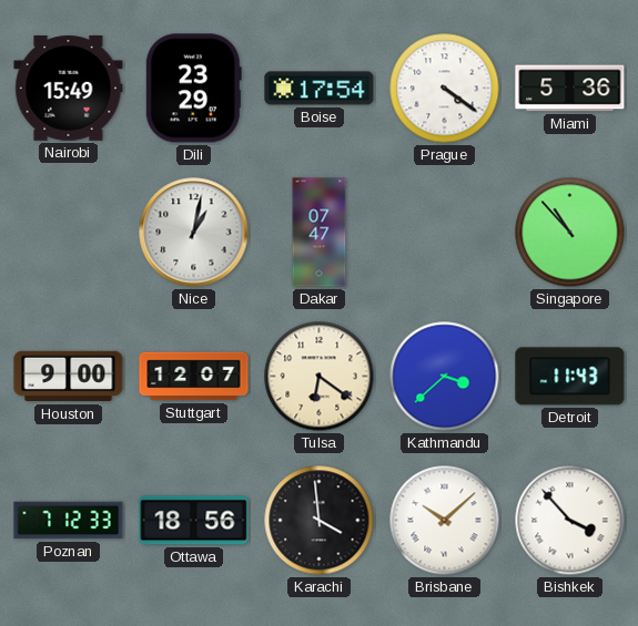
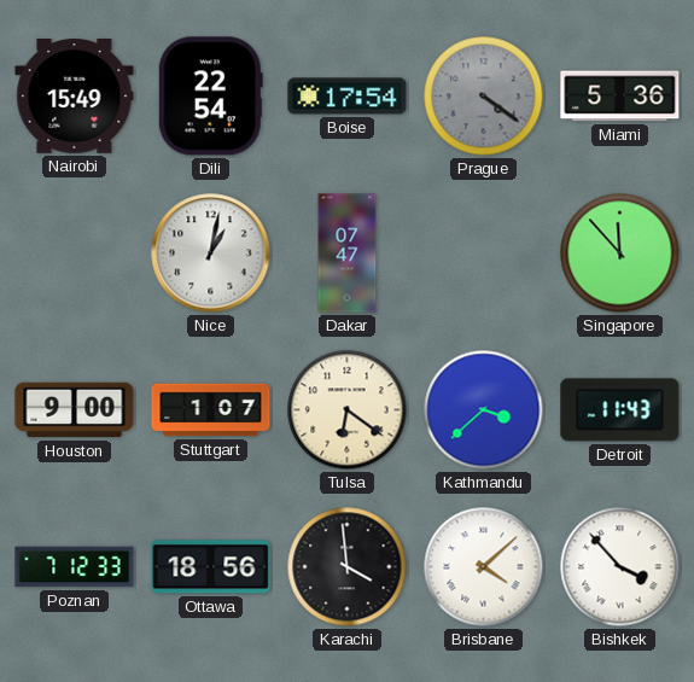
Dili: 23:29 -> 22:54 (210, 97)
Prague dial: white -> grey (484, 97)
Singapore: 10:53 -> 11:53 (620, 253)
Stuttgart: 12:07 -> 1:07 (211, 410)
Brisbane: 10:08 -> 4:08 (484, 567)
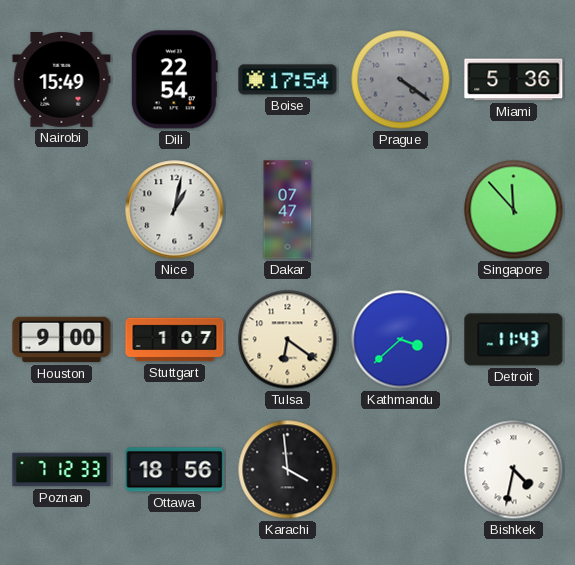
Brisbane: 4:08 -> none (484, 567)
Bishkek: 3:53 -> 4:32 (514, 470)
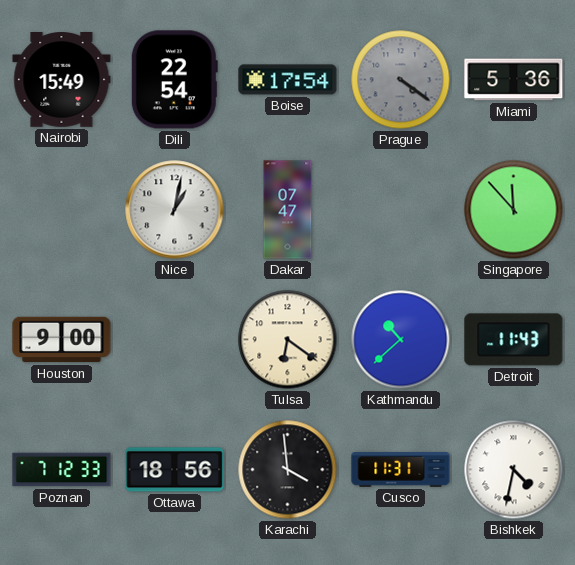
Stuttgart: 1:07 -> none (175, 340)
Kathmandu: 3:38 -> 10:38 (401, 340)
Cusco: none -> 11:31 (401, 470)
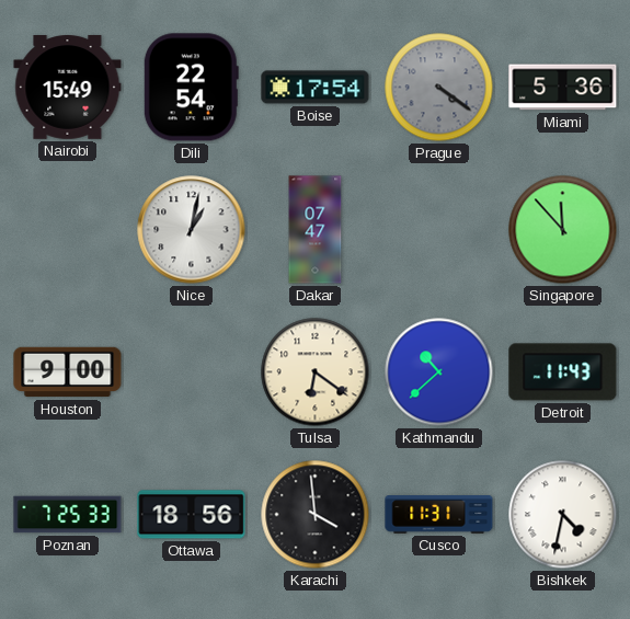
Poznan: 7:12 -> 7:25 (68, 515)
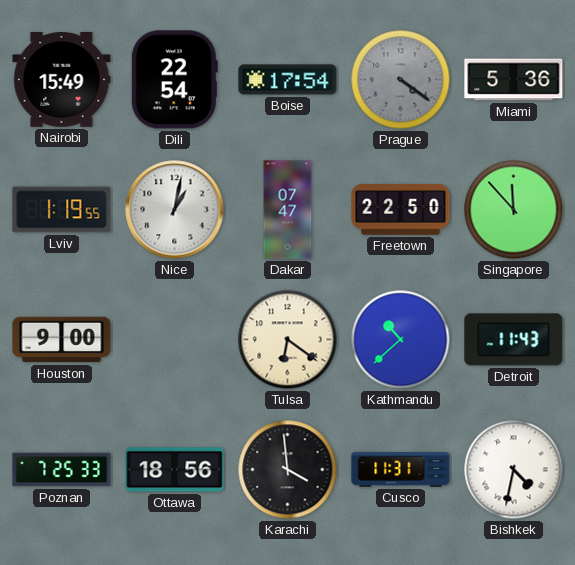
Lviv: none -> 1:19 (62, 210)
Freetown: none -> 22:50 (401, 210)
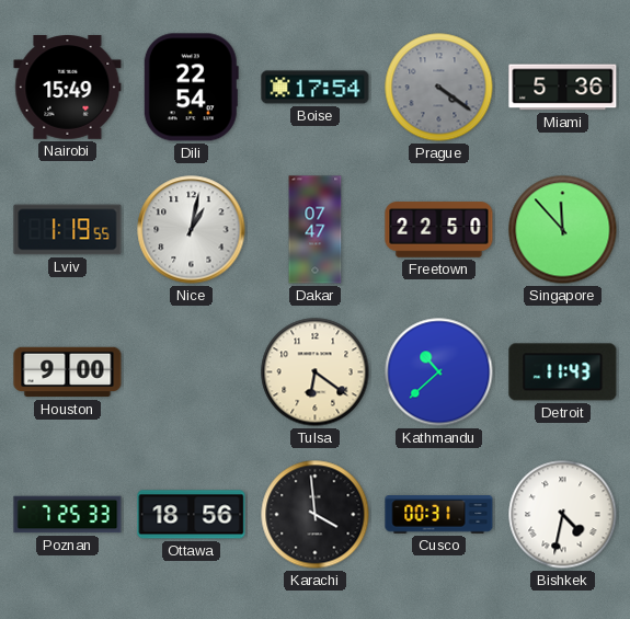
Cusco: 11:31 -> 00:31 (439, 515)
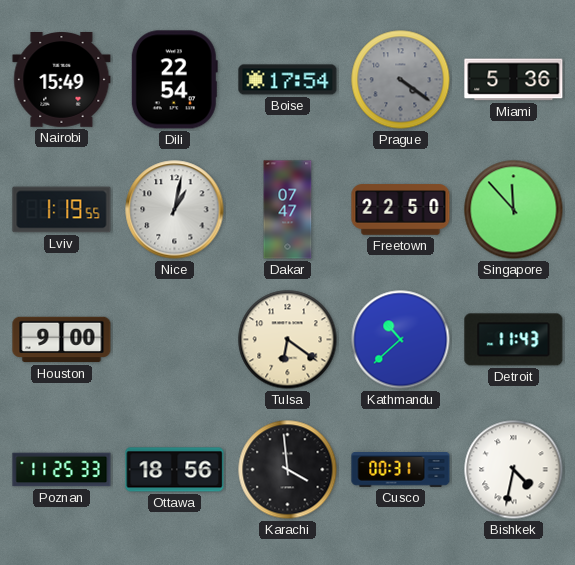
Poznan: 7:25 -> 11:25 (62, 470)
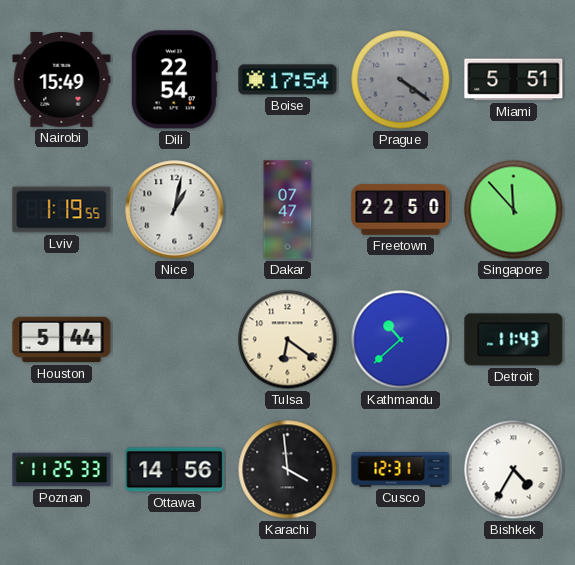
Miami: 5:36 -> 5:51 (514, 80)
Houston: 9:00 -> 5:44 (62, 340)
Ottawa: 18:56 -> 14:56 (175, 470)
Cusco: 00:31 -> 12:31 (401, 470)
Bishkek: 4:32 -> 4:35 (514, 470)
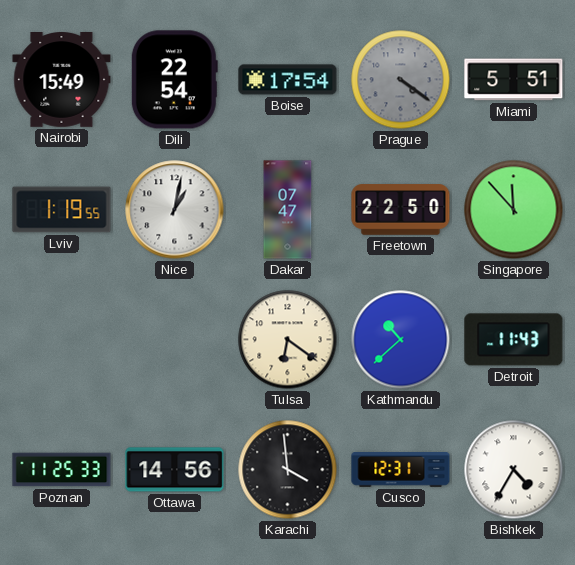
Houston: 5:44 -> none (62, 340)
